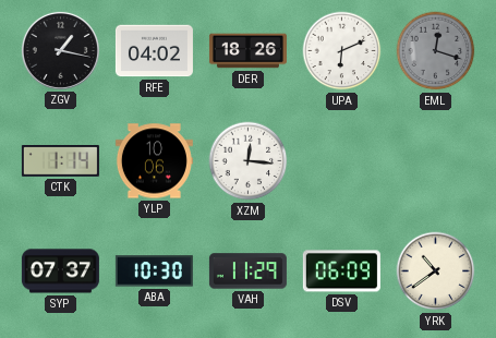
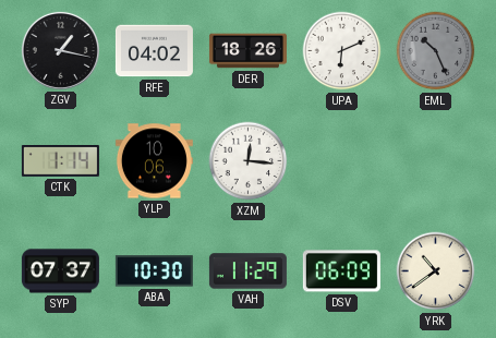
EML: 12:18 -> 10:26 (436, 51)
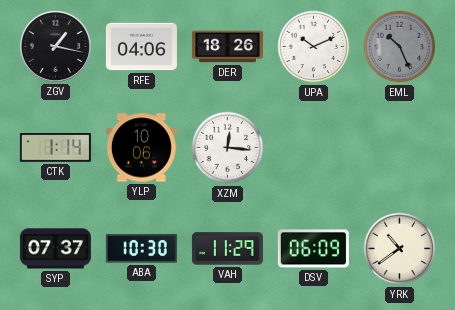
RFE: 04:02 -> 04:06 (141, 47)
UPA: 6:11 -> 10:11 (314, 47)
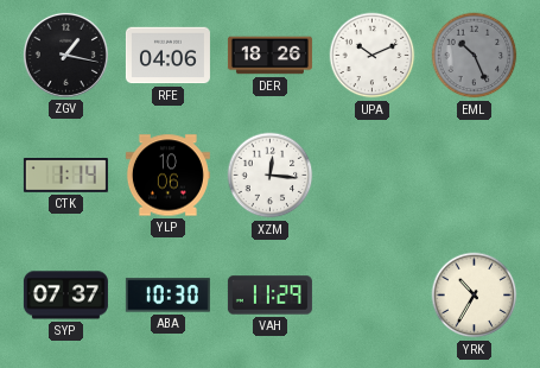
DSV: 06:09 -> none (313, 249)
YRK: 10:39 -> 10:35 (475, 296)
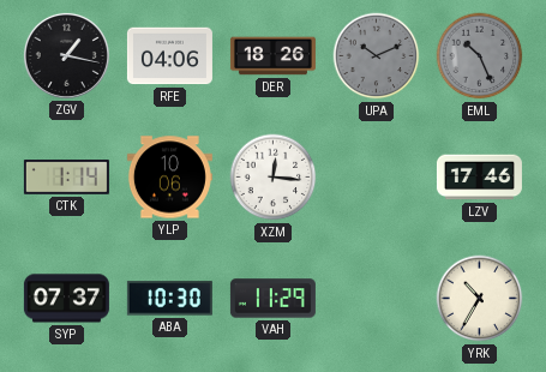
UPA dial: white -> grey (377, 56)
LZV: none -> 17:46 (479, 178)
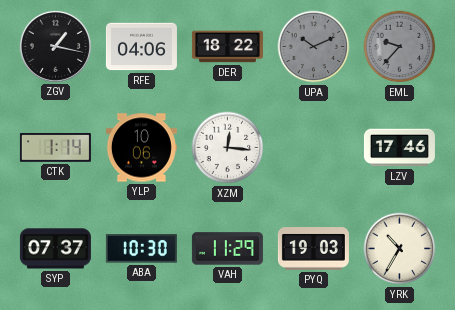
DER: 18:26 -> 18:22 (227, 47)
EML: 10:26 -> 9:37 (400, 47)
PYQ: none -> 19:03 (313, 249)
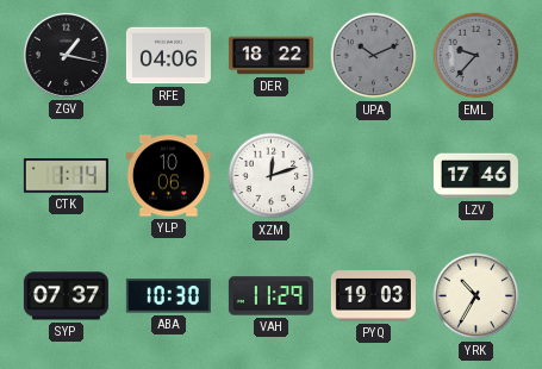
XZM: 12:16 -> 12:12 (272, 176)
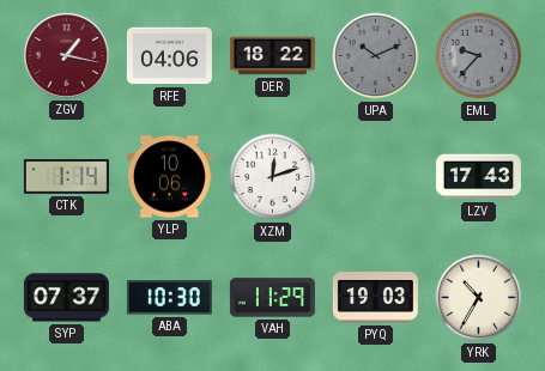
ZGV dial: black -> burgundy (66, 55)
LZV: 17:46 -> 17:43 (478, 177)
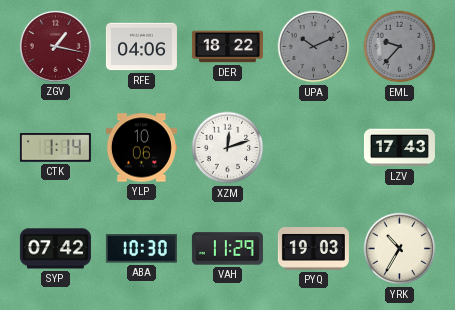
SYP: 07:37 -> 07:42 (55, 249)
